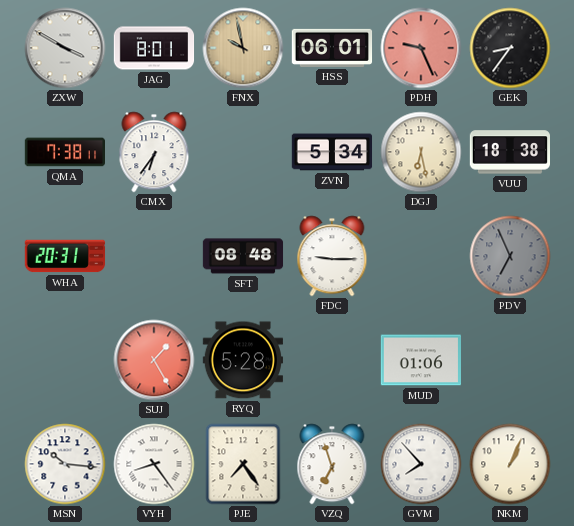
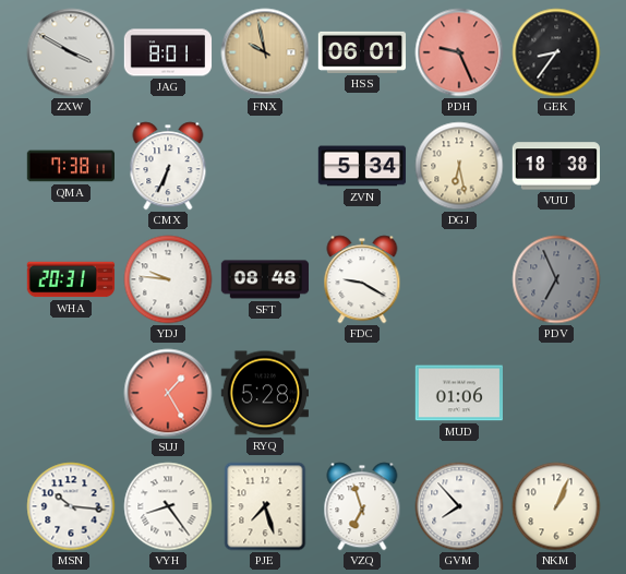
CMX: 6:36 -> 6:34 (168, 166)
YDJ: none -> 9:46 (168, 279)
FDC: 9:15 -> 9:20 (362, 279)
PJE: 7:24 -> 7:27 (265, 506)
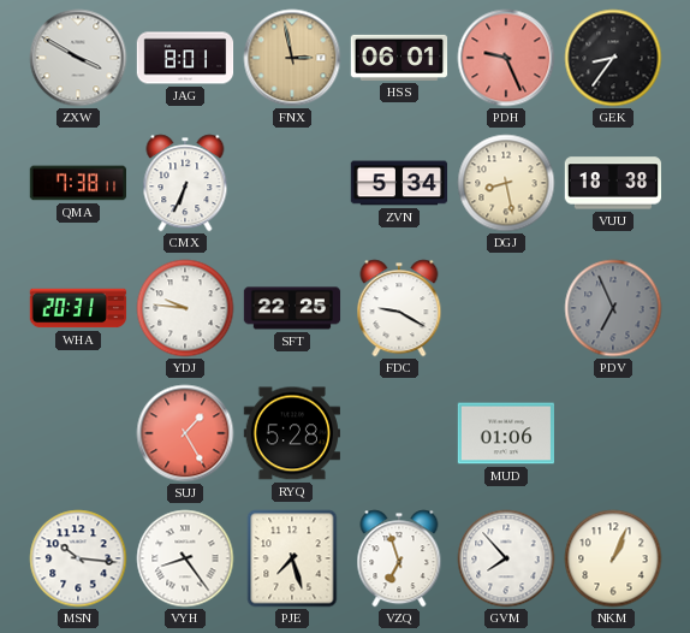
FNX: 9:58 -> 2:58 (292, 58)
DGJ: 6:28 -> 8:28 (506, 183)
SFT: 08:48 -> 22:25 (292, 308)
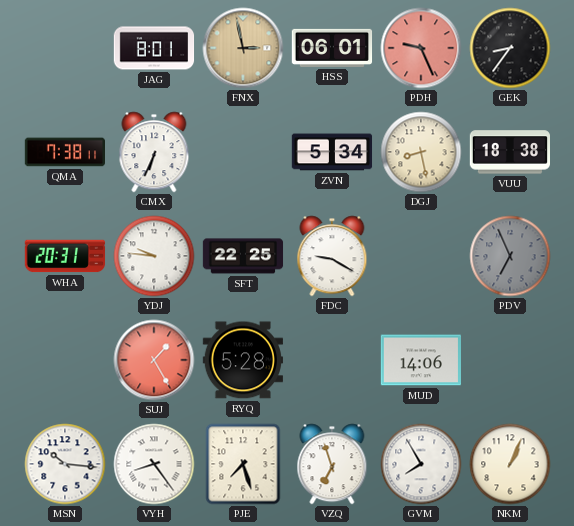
ZXW: 3:50 -> none (78, 58)
MUD: 01:06 -> 14:06 (420, 360)
GVM: 7:53 -> 7:55 (421, 464)
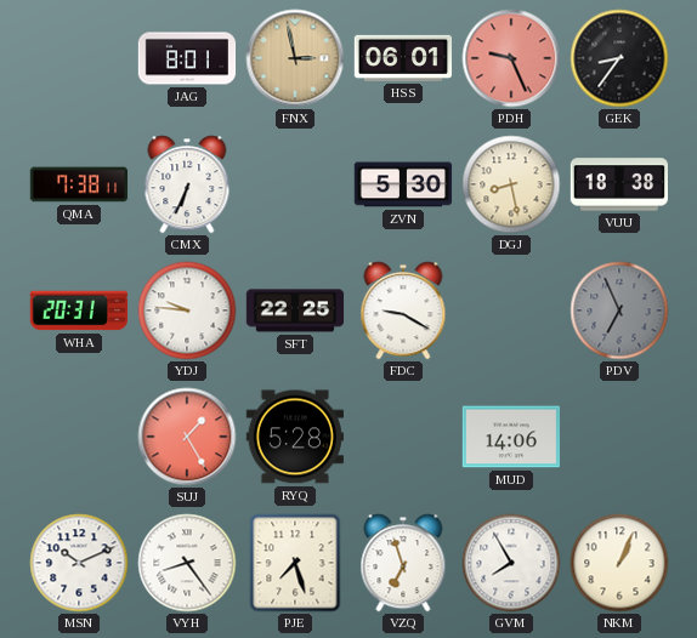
ZVN: 5:34 -> 5:30 (403, 184)
MSN: 10:16 -> 10:11 (79, 563)
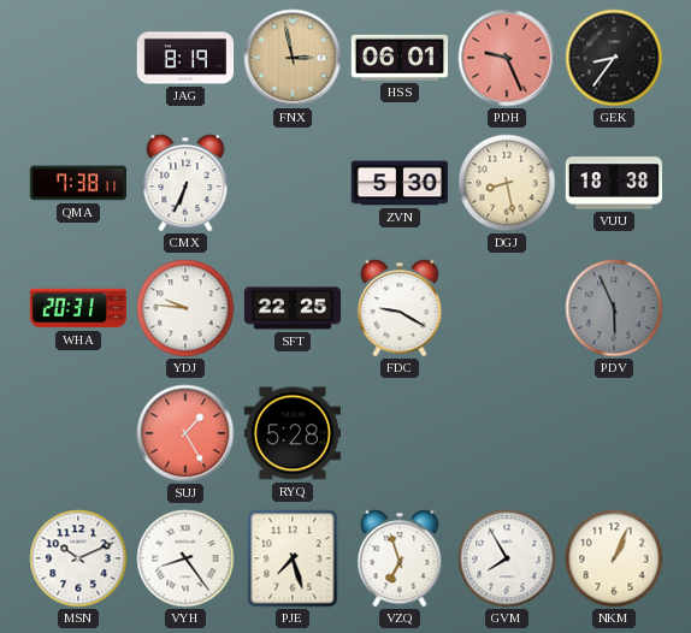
JAG: 8:01 -> 8:19 (185, 58)
PDV: 6:56 -> 5:56 (614, 308)
MUD: 14:06 -> none (510, 437)
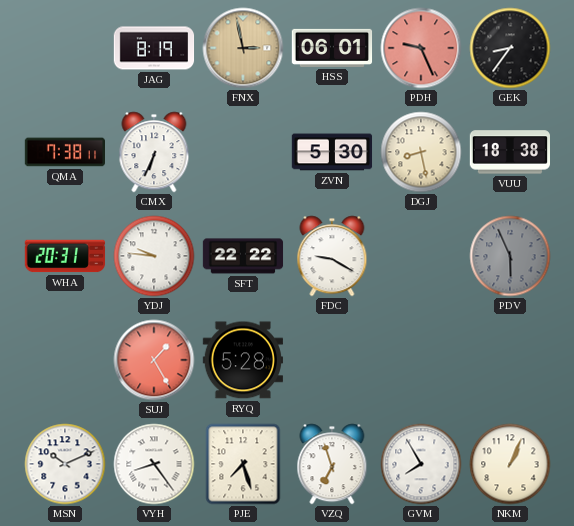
SFT: 22:25 -> 22:22 (243, 256)
